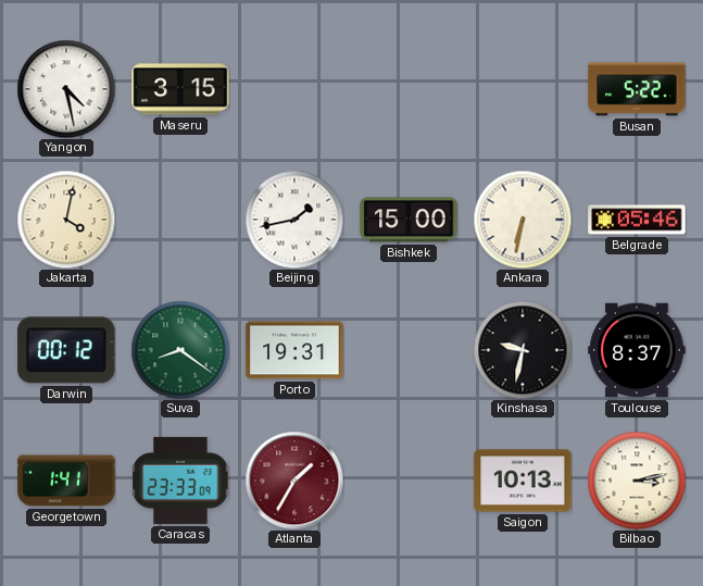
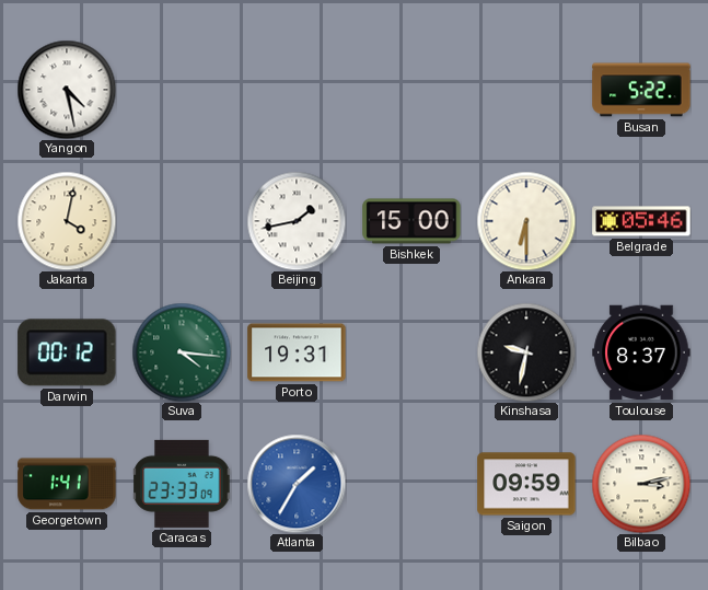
Maseru: 3:15 -> none (180, 89)
Ankara: 6:32 -> 6:30 (526, 221)
Suva: 8:21 -> 4:16 (182, 352)
Atlanta dial: burgundy -> blue (297, 484)
Saigon: 10:13 -> 09:59 (526, 484)
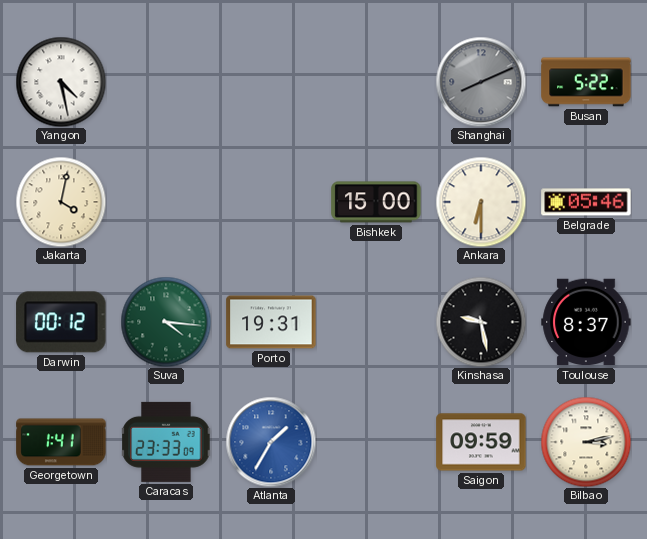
Shanghai: none -> 8:11 (481, 82)
Beijing: 1:43 -> none (297, 221)
Kinshasa: 9:32 -> 9:28 (481, 322)
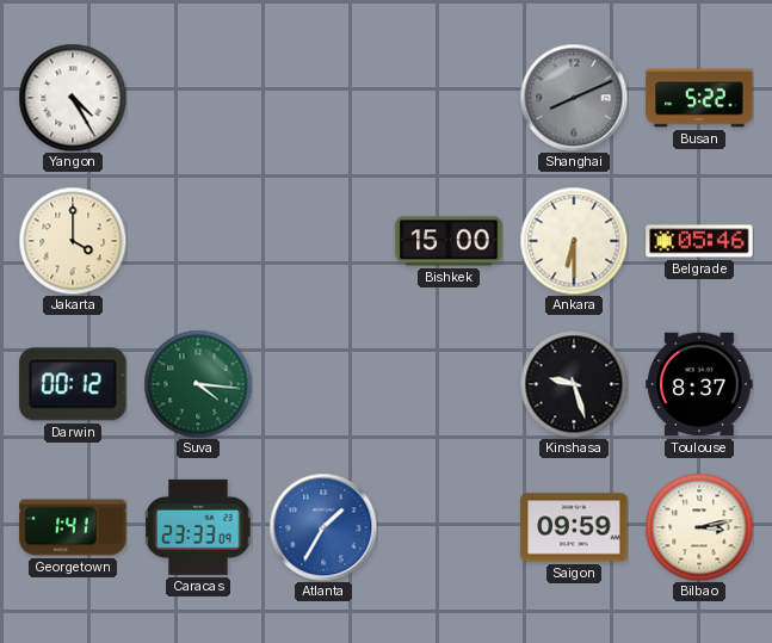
Yangon: 4:28 -> 4:25 (73, 98)
Jakarta: 4:02 -> 4:00 (73, 241)
Porto: 19:31 -> none (271, 322)
Kinshasa: 9:28 -> 9:27 (574, 384)
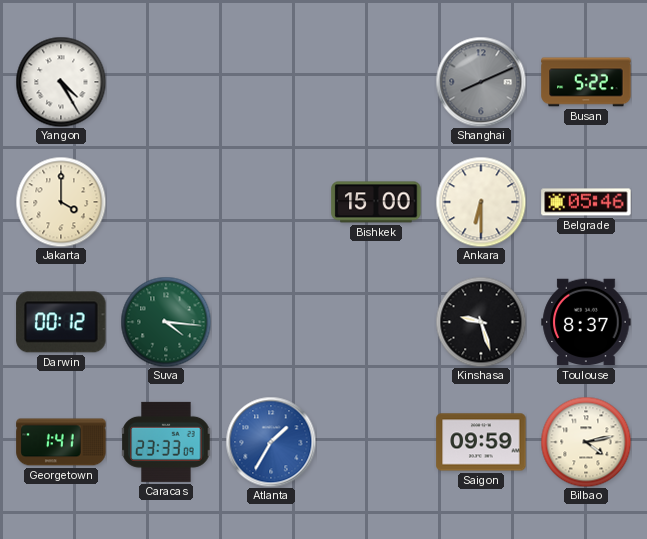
Bilbao: 3:13 -> 4:13 (586, 442)
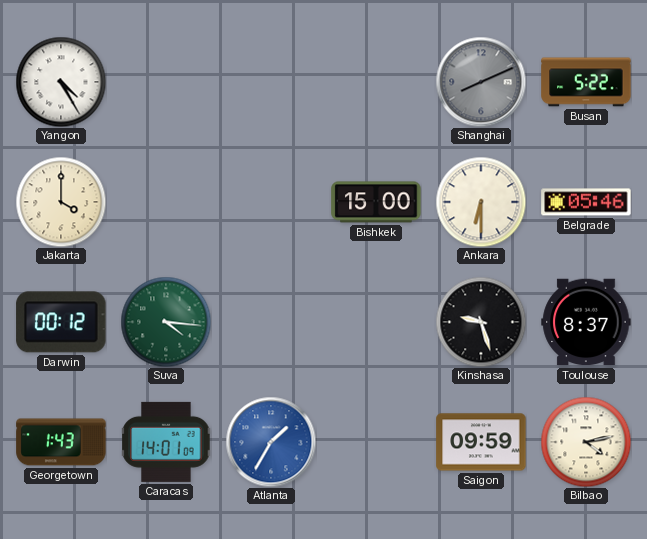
Georgetown: 1:41 -> 1:43 (61, 442)
Caracas: 23:33 -> 14:01 (166, 442)
